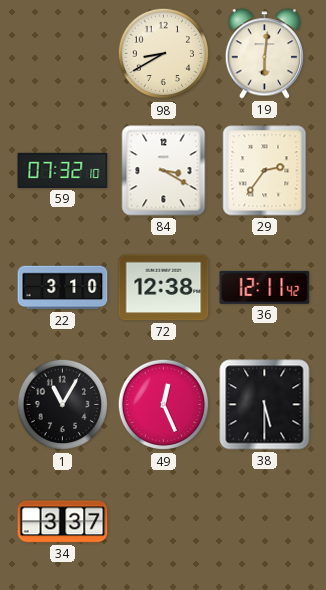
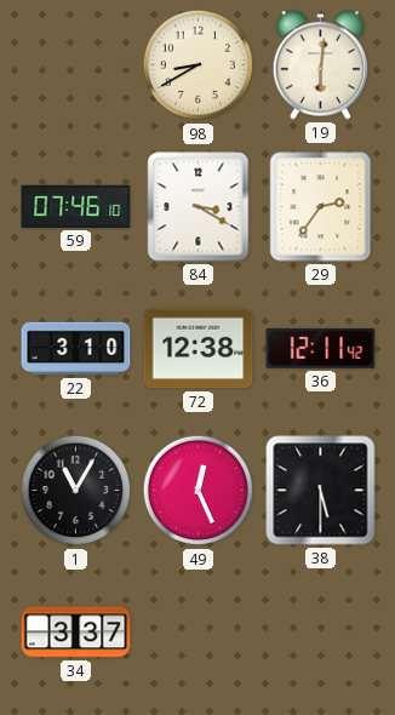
59: 07:32 -> 07:46 (76, 206)
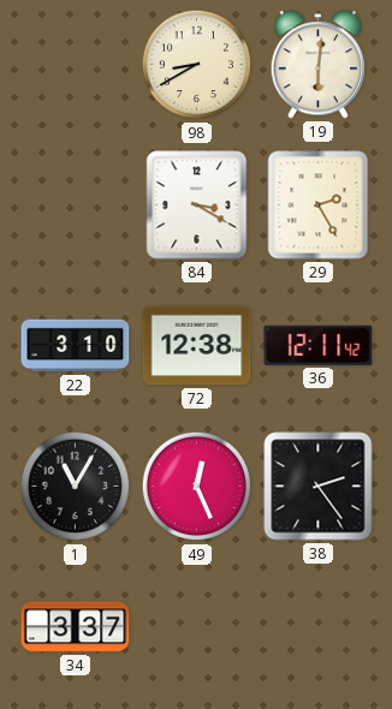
59: 07:46 -> none (76, 206)
29: 2:36 -> 2:25 (319, 205)
38: 5:30 -> 2:24 (319, 487)
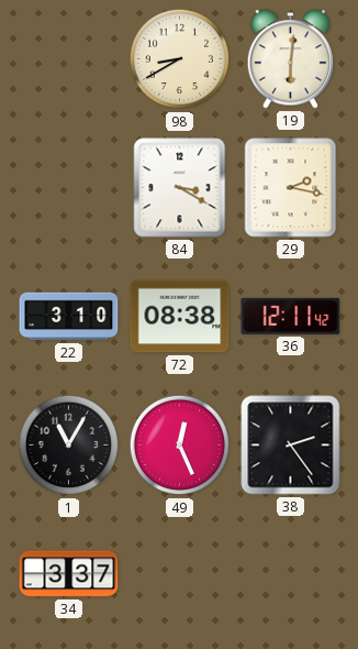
29: 2:25 -> 2:17 (291, 188)
72: 12:38 -> 08:38 (180, 317)
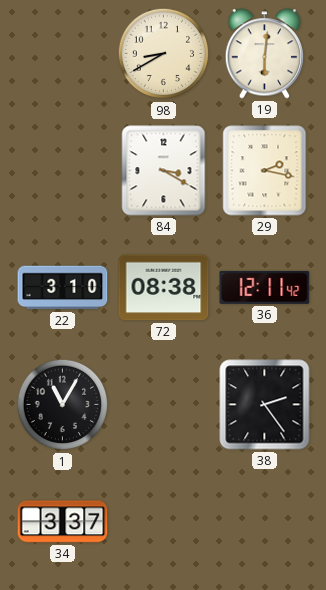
49: 12:26 -> none (180, 446)
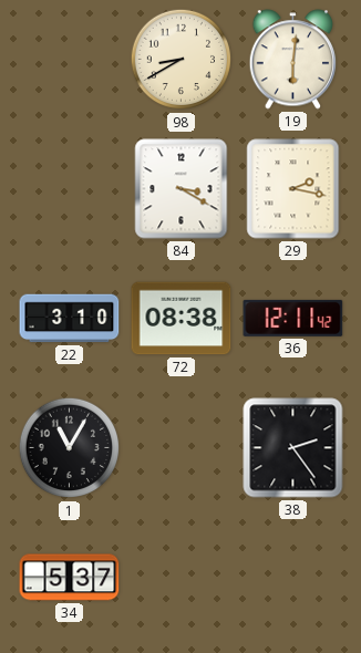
34: 3:37 -> 5:37 (70, 578)
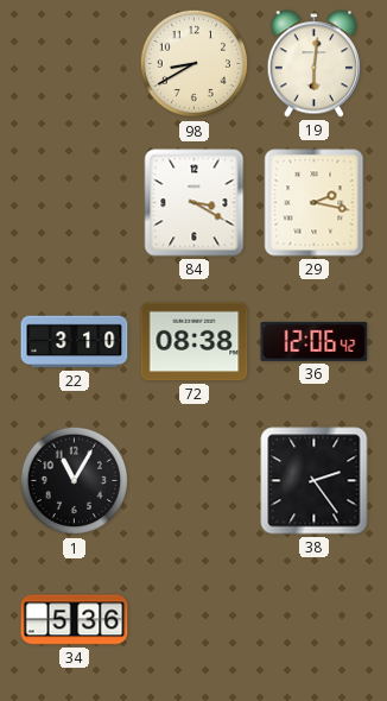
36: 12:11 -> 12:06 (315, 341)
34: 5:37 -> 5:36 (75, 620)
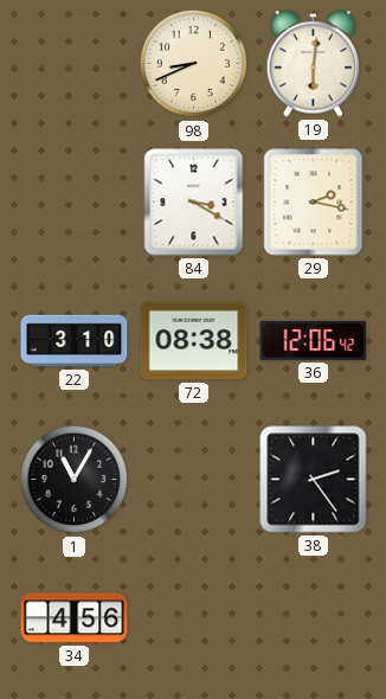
98: 8:40 -> 8:41 (194, 64)
34: 5:36 -> 4:56 (75, 618)
